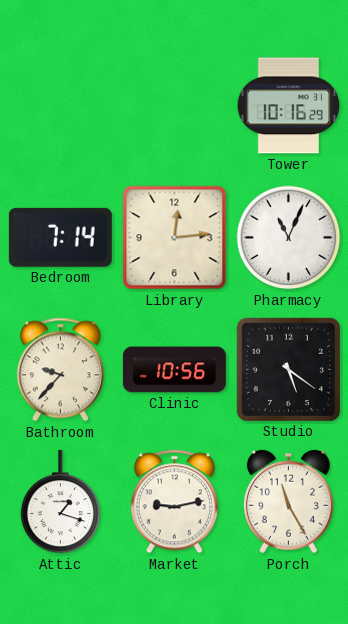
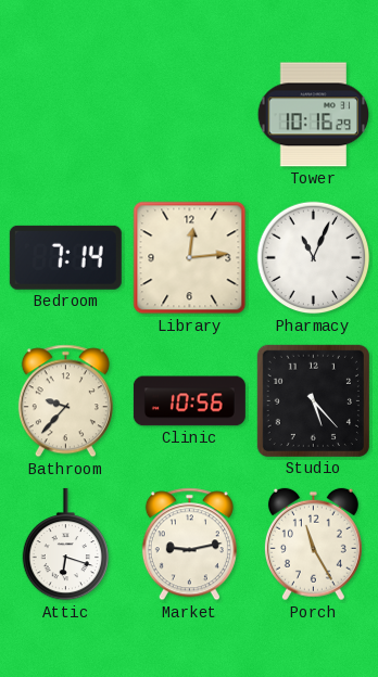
Studio: 5:21 -> 5:23 (313, 400)
Attic: 1:18 -> 6:18 (66, 545)
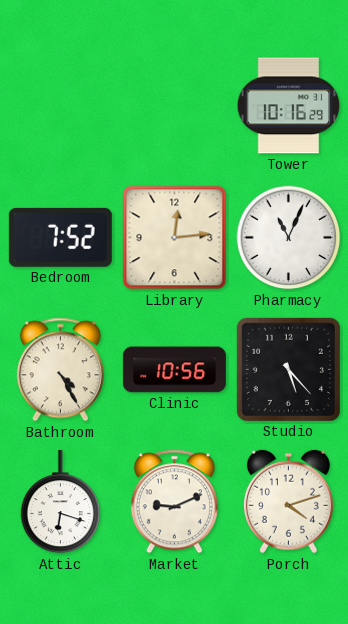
Bedroom: 7:14 -> 7:52 (60, 237)
Bathroom: 9:37 -> 4:25 (60, 370)
Market: 9:13 -> 9:11 (174, 502)
Porch: 11:25 -> 4:12 (288, 502)
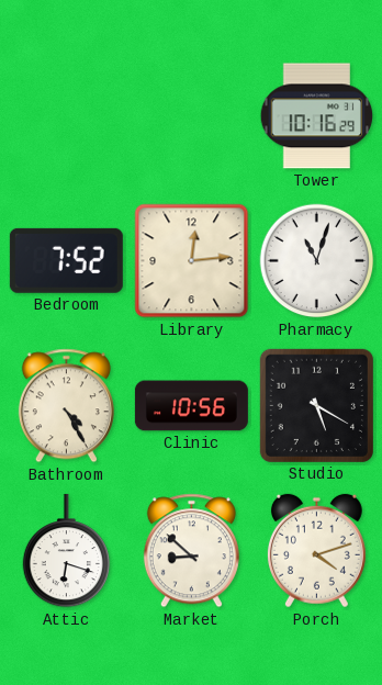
Pharmacy: 11:04 -> 11:03 (317, 261)
Studio: 5:23 -> 5:20 (316, 405)
Market: 9:11 -> 8:52 (191, 551)
